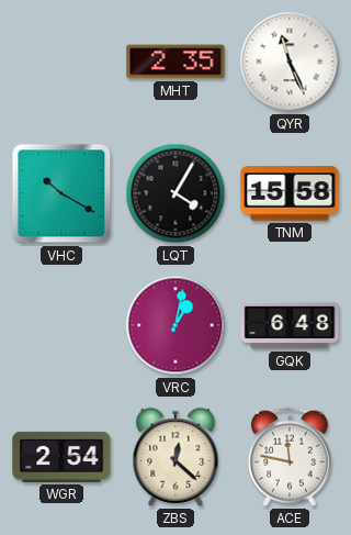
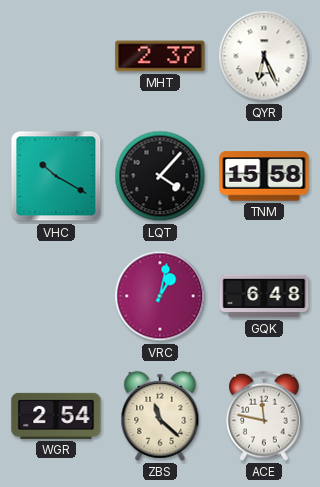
MHT: 2:35 -> 2:37 (160, 56)
QYR: 11:26 -> 6:26 (264, 56)
LQT: 4:05 -> 4:07 (160, 176)
ZBS: 12:22 -> 11:22 (160, 416)
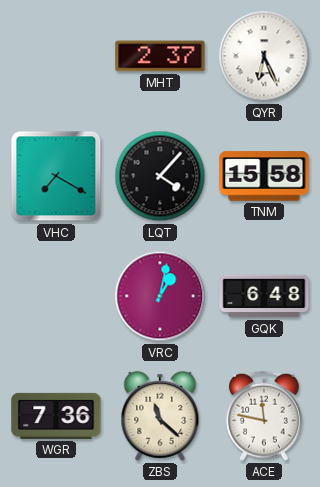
VHC: 10:20 -> 7:20 (56, 176)
WGR: 2:54 -> 7:36 (56, 416)
